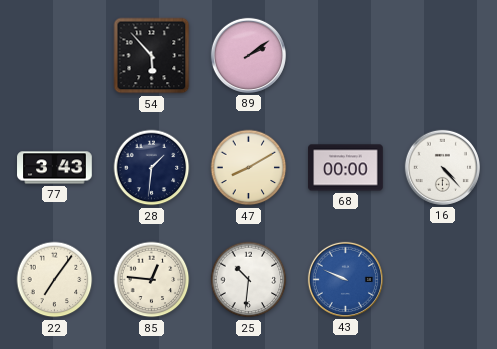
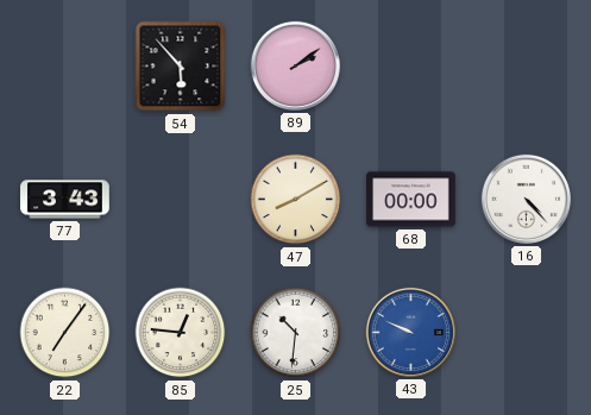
28: 1:31 -> none (152, 168)
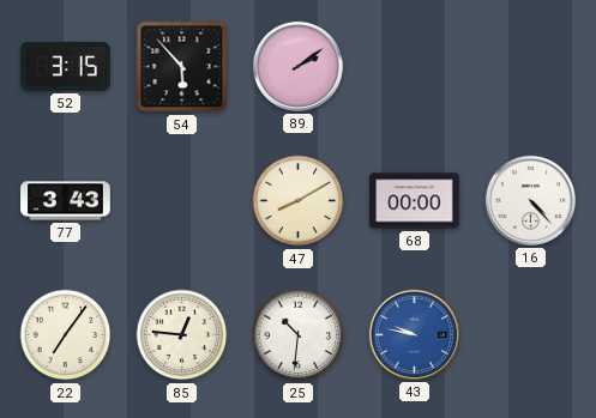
52: none -> 3:15 (66, 67)
43: 9:49 -> 9:47 (414, 334)
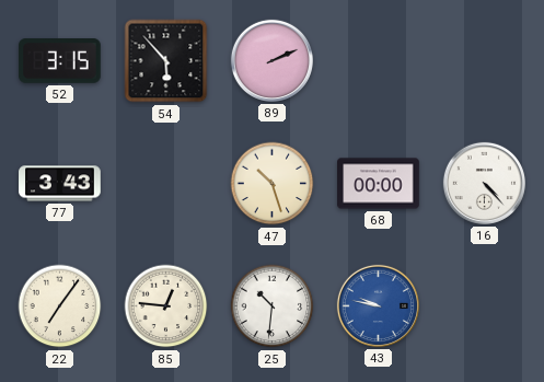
89: 2:09 -> 2:11 (271, 60)
47: 8:10 -> 10:27 (273, 184)
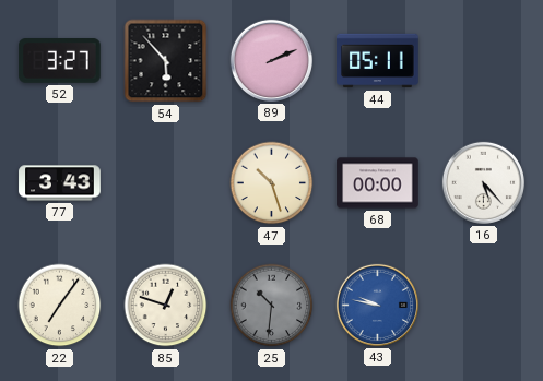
52: 3:15 -> 3:27 (60, 61)
44: none -> 05:11 (378, 61)
16: 4:23 -> 5:23 (483, 182)
85: 12:46 -> 12:48 (166, 306)
25 dial: white -> grey (272, 306)
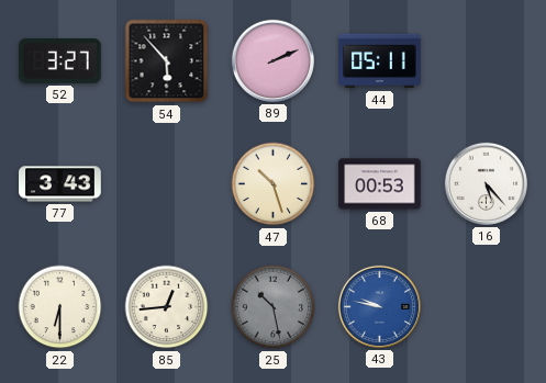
68: 00:00 -> 00:53 (380, 184)
22: 7:06 -> 6:30 (60, 307)
85: 12:48 -> 12:44 (167, 307)
25: 10:31 -> 10:28 (274, 307)
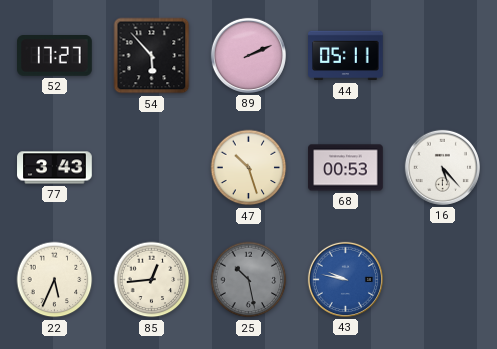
52: 3:27 -> 17:27 (55, 56)
22: 6:30 -> 5:34 (55, 280)
